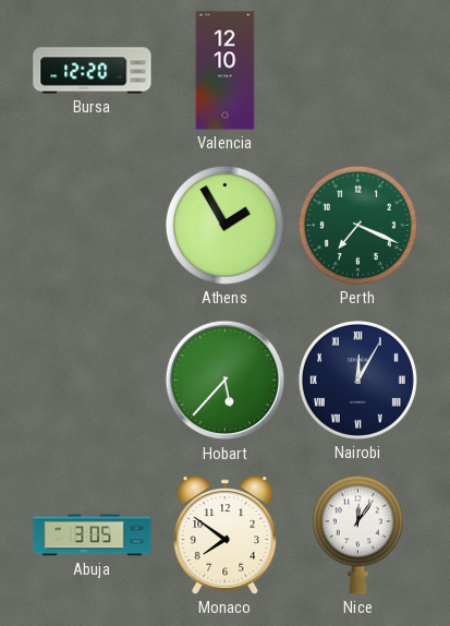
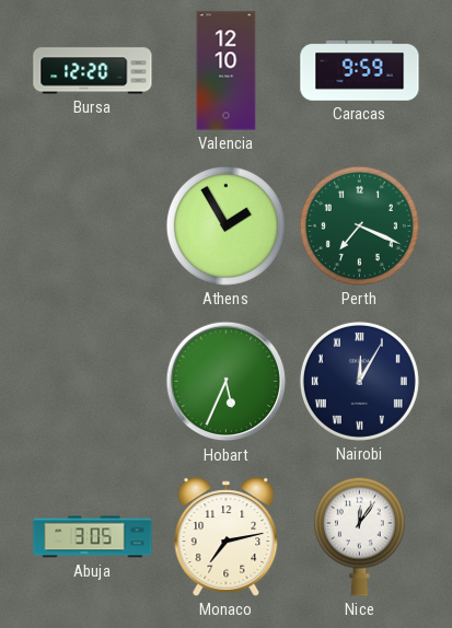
Caracas: none -> 9:59 (360, 71)
Hobart: 5:37 -> 5:34 (227, 382)
Monaco: 7:51 -> 7:13 (227, 537)
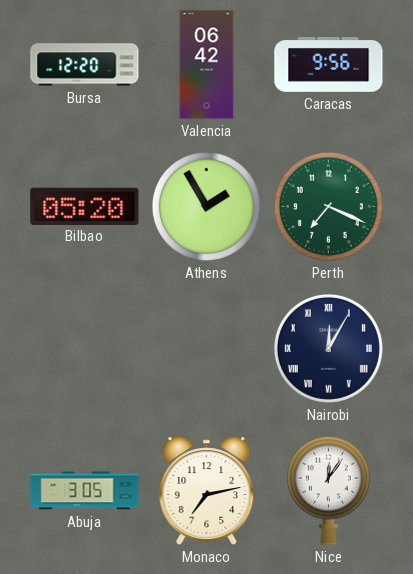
Valencia: 12:10 -> 06:42 (207, 65)
Caracas: 9:59 -> 9:56 (329, 65)
Bilbao: none -> 05:20 (85, 206)
Hobart: 5:34 -> none (227, 382)
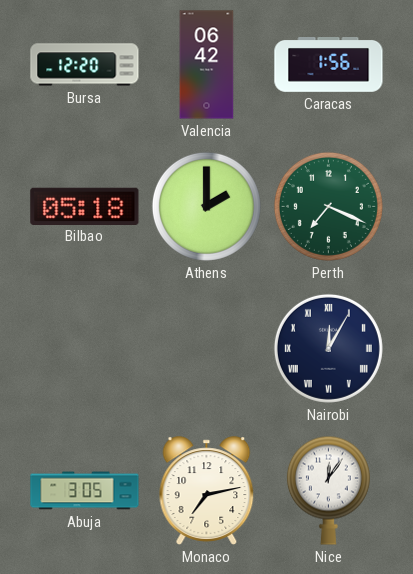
Caracas: 9:56 -> 1:56 (329, 65)
Bilbao: 05:20 -> 05:18 (85, 206)
Athens: 1:55 -> 2:00 (206, 206)
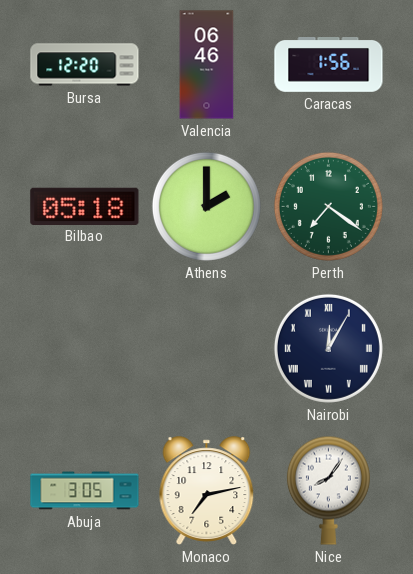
Valencia: 06:42 -> 06:46 (207, 65)
Perth: 7:19 -> 7:21 (328, 206)
Nice: 12:06 -> 8:06 (328, 490)
